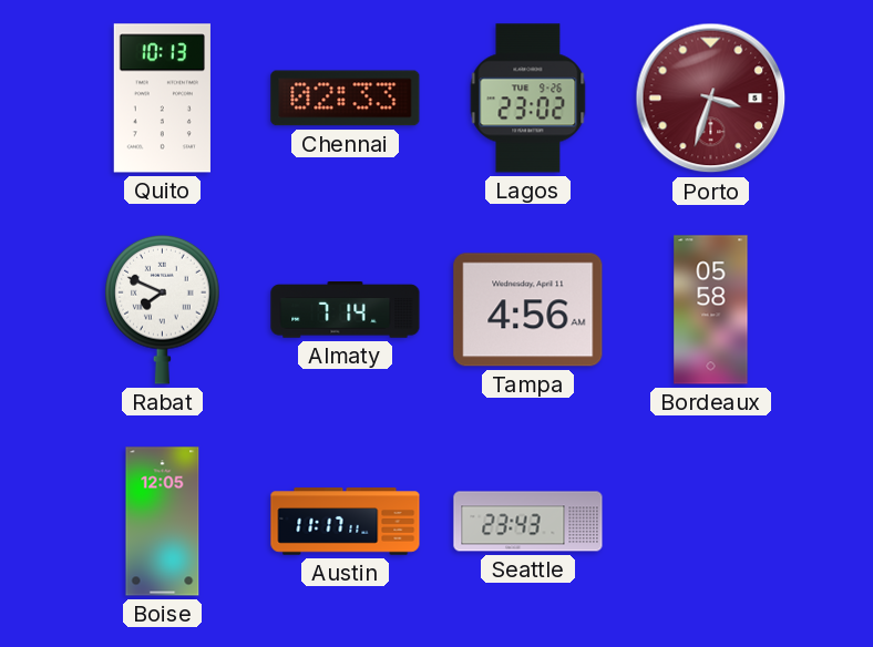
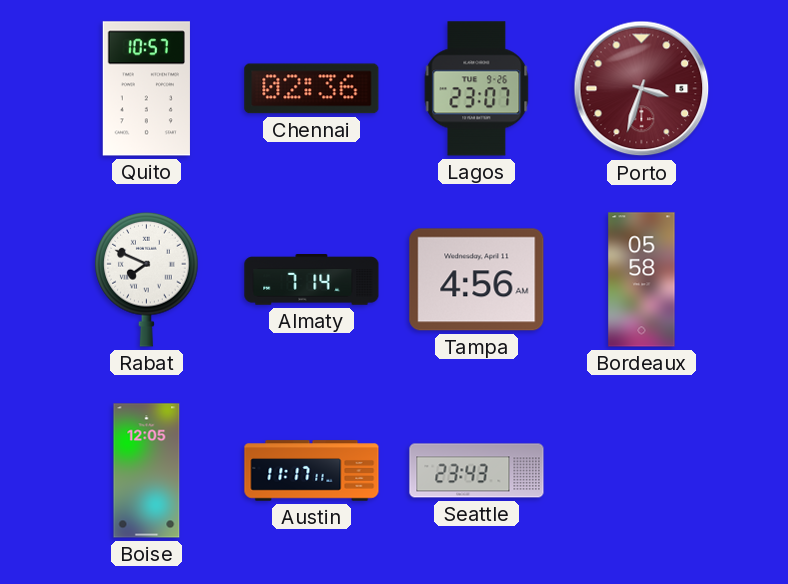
Quito: 10:13 -> 10:57 (146, 89)
Chennai: 02:33 -> 02:36 (312, 89)
Lagos: 23:02 -> 23:07 (477, 89)
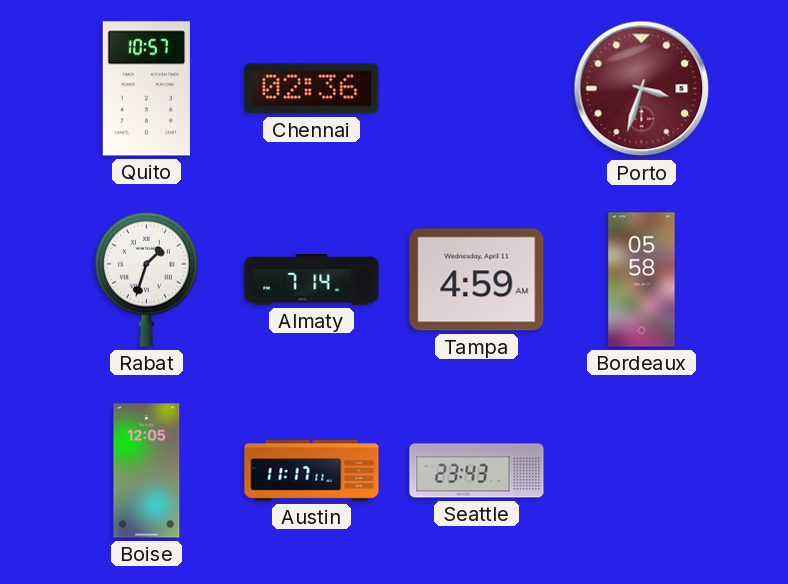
Lagos: 23:07 -> none (477, 89)
Rabat: 7:49 -> 1:33 (147, 279)
Tampa: 4:56 -> 4:59 (477, 280)
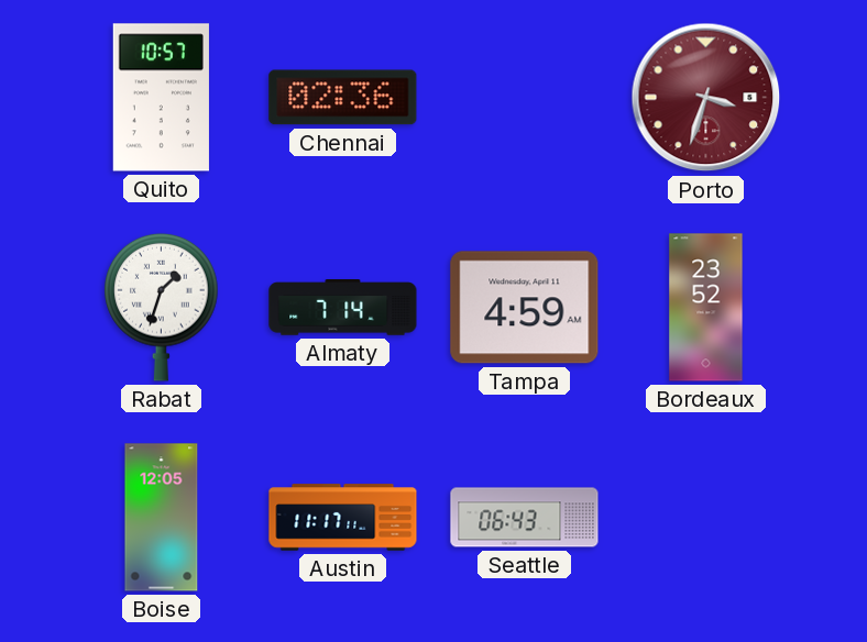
Bordeaux: 05:58 -> 23:52 (706, 308)
Seattle: 23:43 -> 06:43 (525, 518)
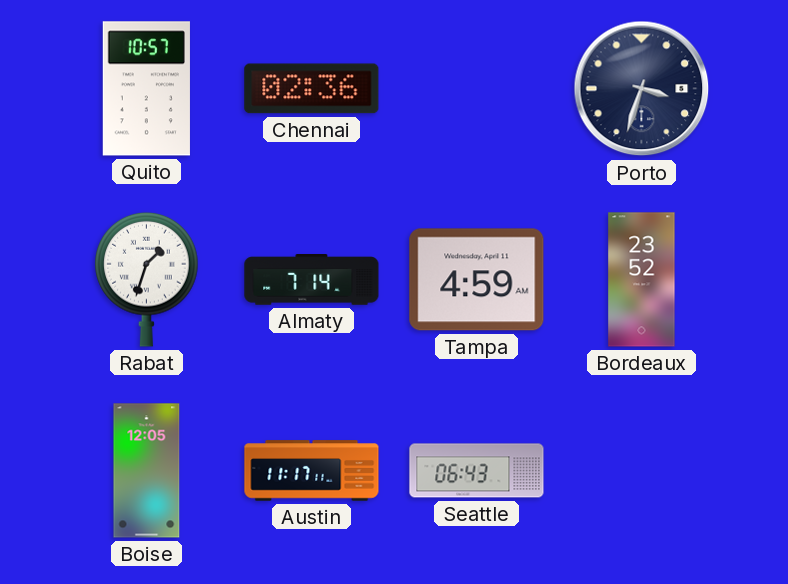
Porto dial: burgundy -> navy (642, 89)
